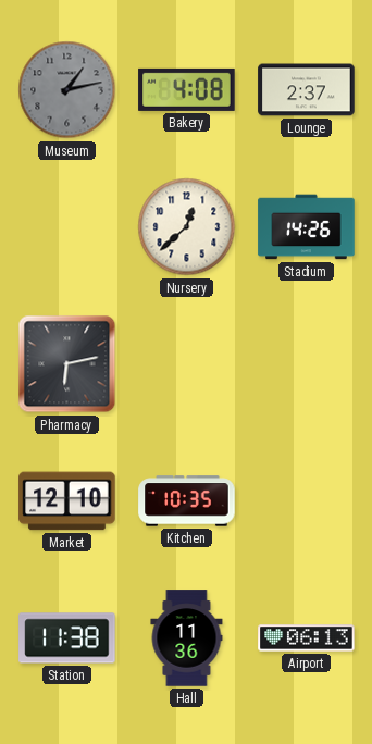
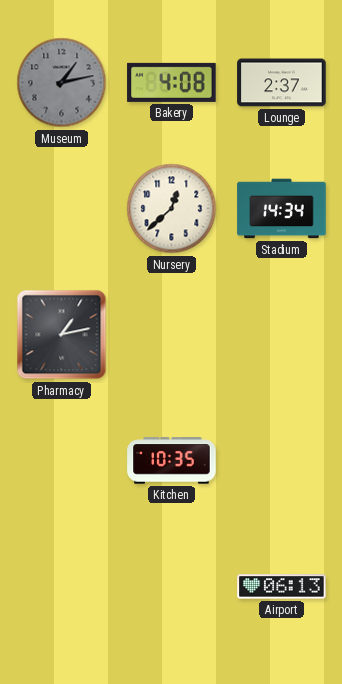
Stadium: 14:26 -> 14:34 (282, 209)
Pharmacy: 6:13 -> 1:13 (62, 335)
Market: 12:10 -> none (67, 501)
Station: 11:38 -> none (67, 638)
Hall: 11:36 -> none (187, 638)
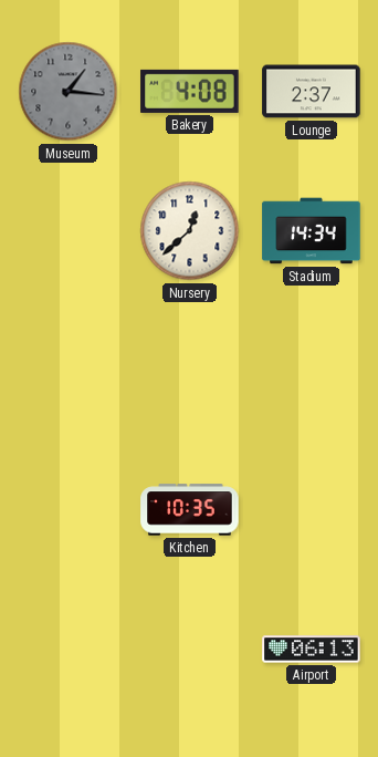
Museum: 1:13 -> 1:16 (69, 92)
Pharmacy: 1:13 -> none (62, 335)
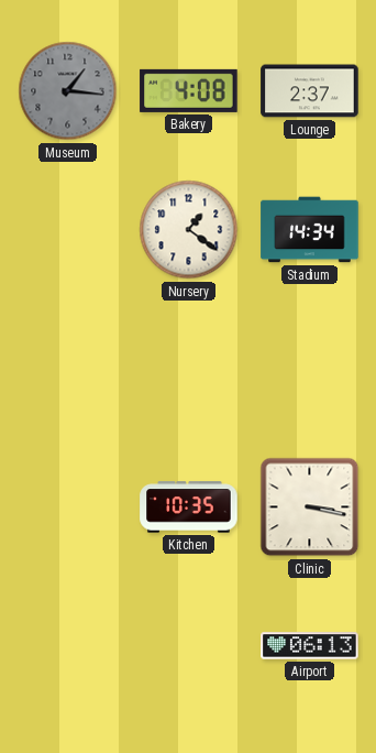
Nursery: 12:38 -> 1:21 (189, 230)
Clinic: none -> 3:17 (310, 508)
